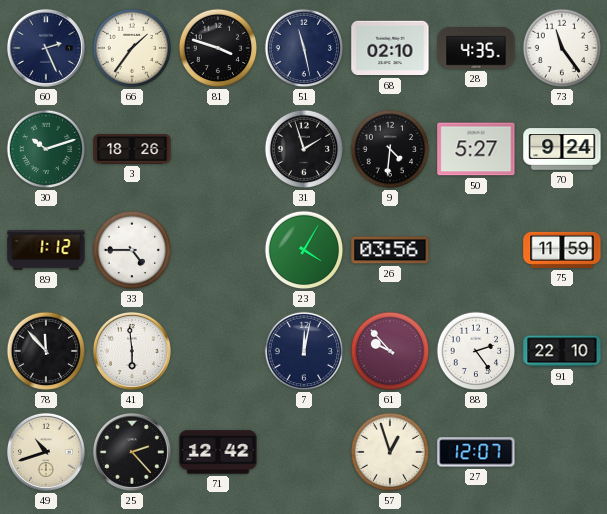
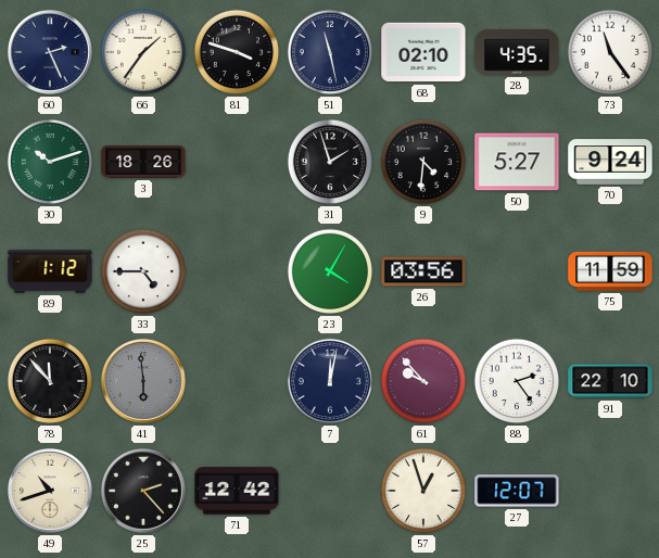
41 dial: white -> grey (143, 381)
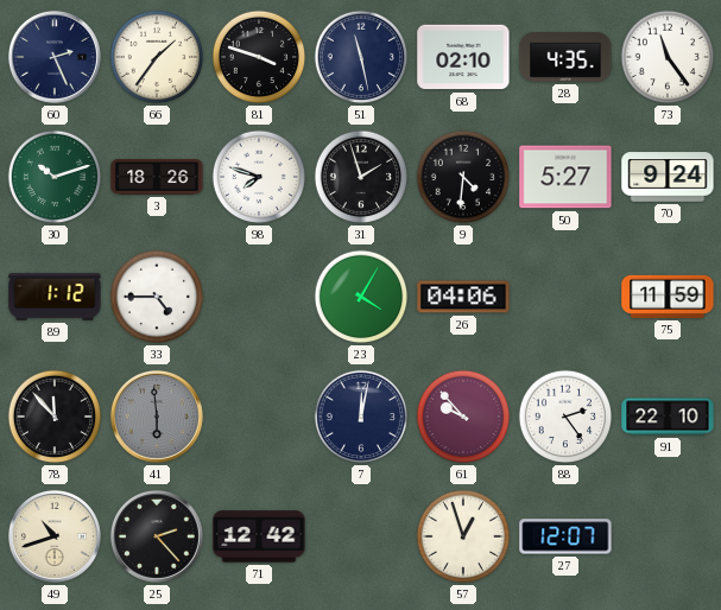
98: none -> 7:48 (259, 177)
26: 03:56 -> 04:06 (463, 297)
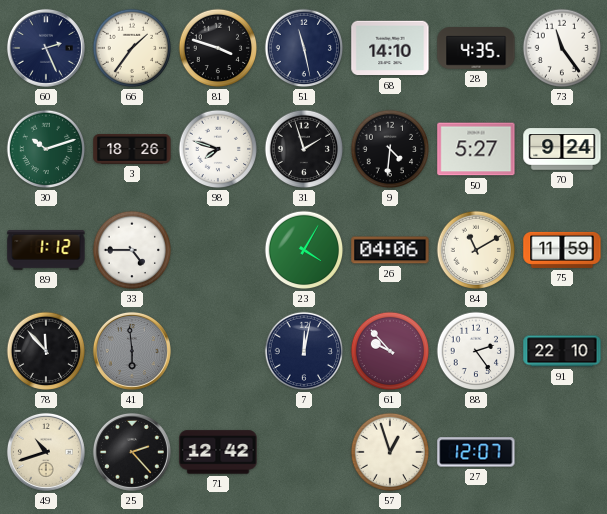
68: 02:10 -> 14:10 (390, 48)
84: none -> 11:10 (476, 250)
